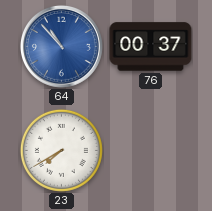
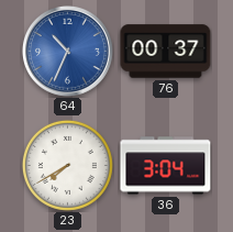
64: 10:53 -> 10:34 (67, 51)
36: none -> 3:04 (166, 166)
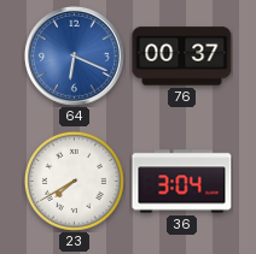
64: 10:34 -> 6:19 (74, 55)
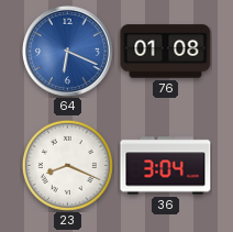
76: 00:37 -> 01:08 (166, 52)
23: 7:40 -> 8:19 (67, 165)
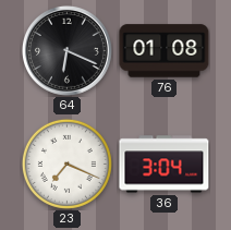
64 dial: blue -> black (66, 50)
23: 8:19 -> 7:19 (66, 164)
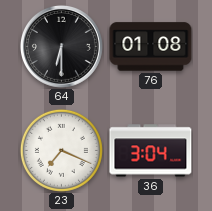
64: 6:19 -> 6:30 (61, 46)
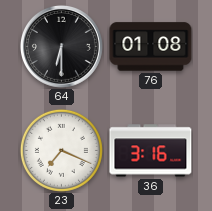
36: 3:04 -> 3:16 (151, 151)
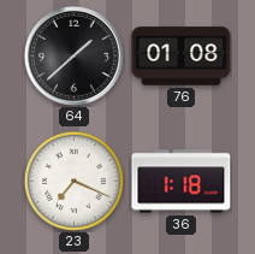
64: 6:30 -> 1:38 (73, 55)
36: 3:16 -> 1:18 (182, 182)
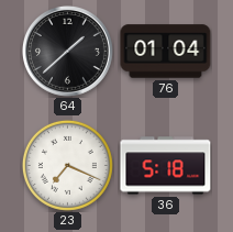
76: 01:08 -> 01:04 (166, 52)
36: 1:18 -> 5:18 (166, 166)
